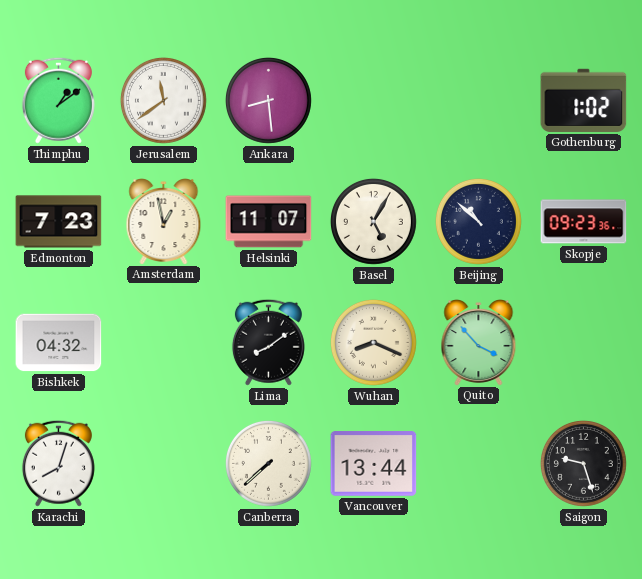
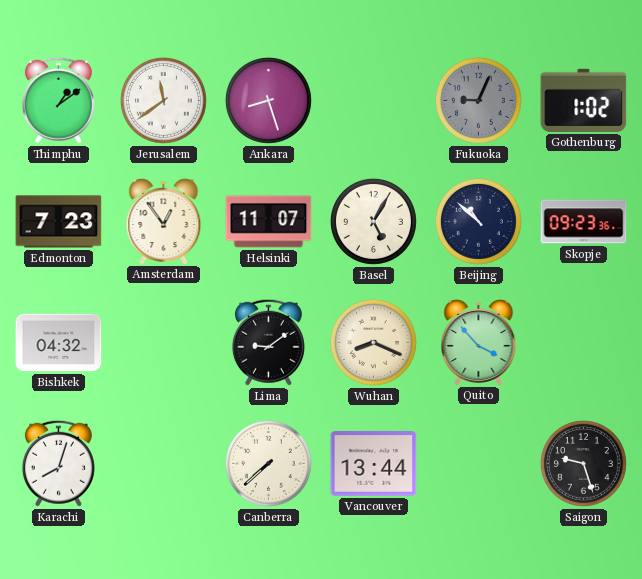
Ankara: 8:29 -> 8:27 (268, 100)
Fukuoka: none -> 9:04 (478, 100)
Amsterdam: 12:58 -> 12:54 (164, 222)
Lima: 8:09 -> 9:09 (268, 342)
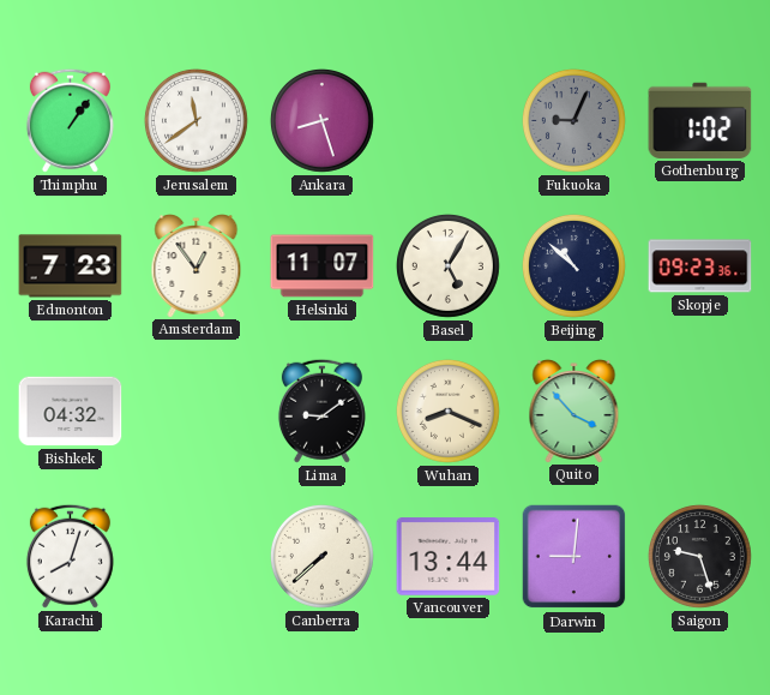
Thimphu: 1:09 -> 1:06 (70, 120)
Darwin: none -> 9:01 (575, 557)
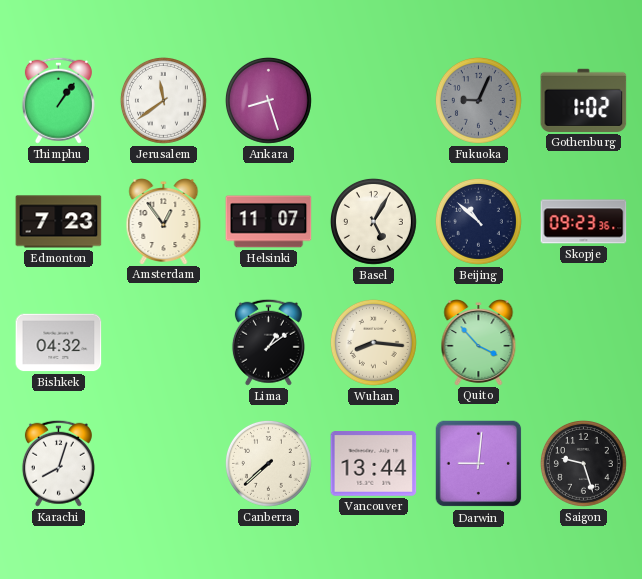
Lima: 9:09 -> 1:09 (268, 342)
Wuhan: 8:19 -> 8:16 (373, 342)
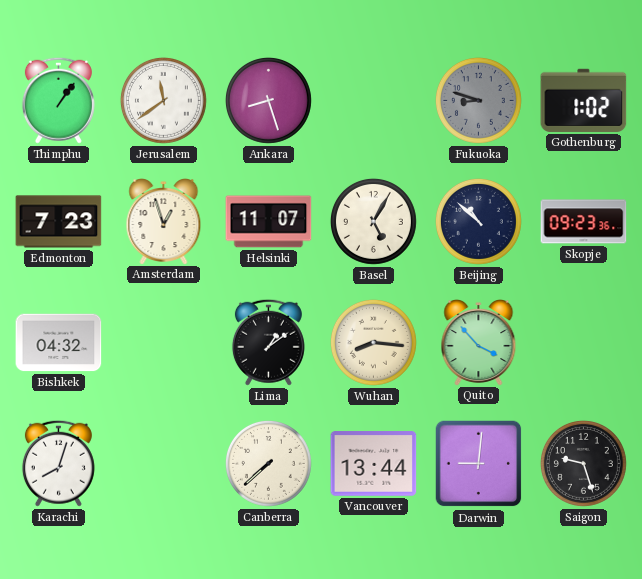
Fukuoka: 9:04 -> 8:48 (478, 100)
Amsterdam: 12:54 -> 12:57 (164, 222)
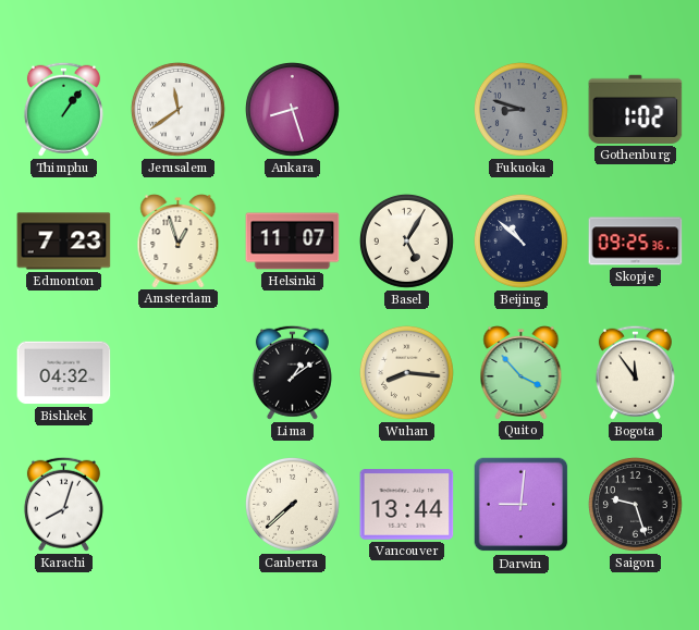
Skopje: 09:23 -> 09:25 (636, 242)
Bogota: none -> 11:54 (635, 372)
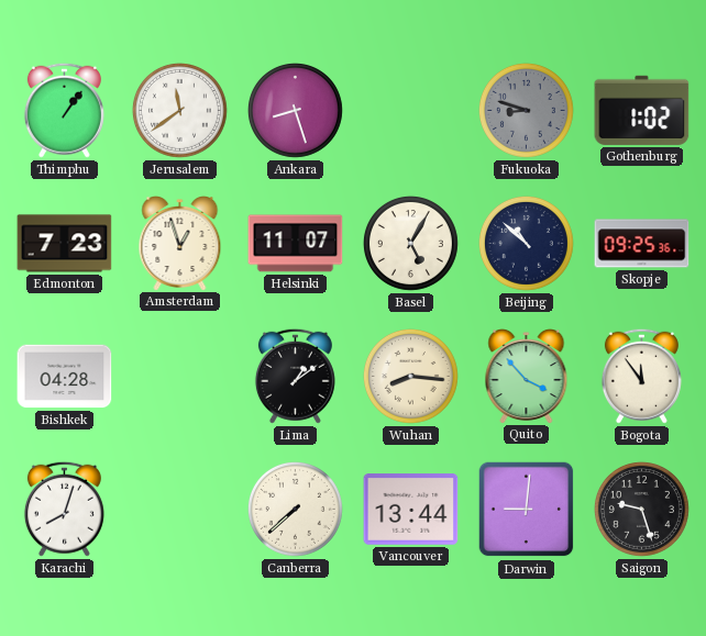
Bishkek: 04:32 -> 04:28 (65, 377)
